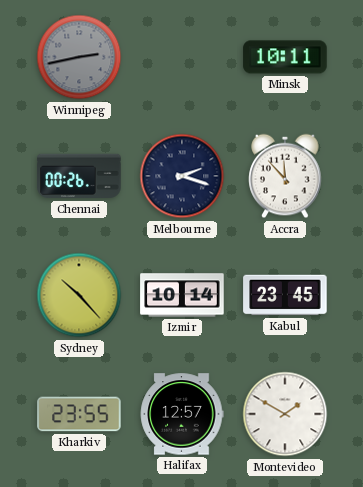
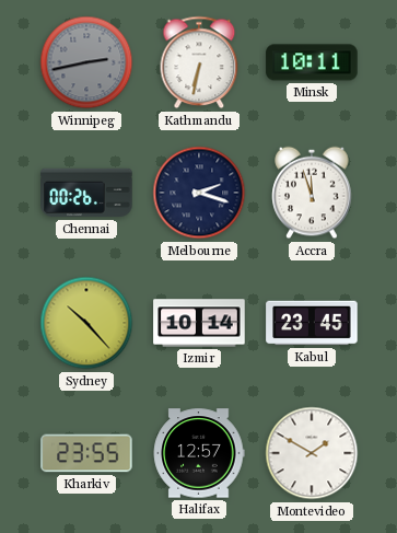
Kathmandu: none -> 6:32 (199, 62)
Accra: 11:53 -> 11:57 (312, 193)
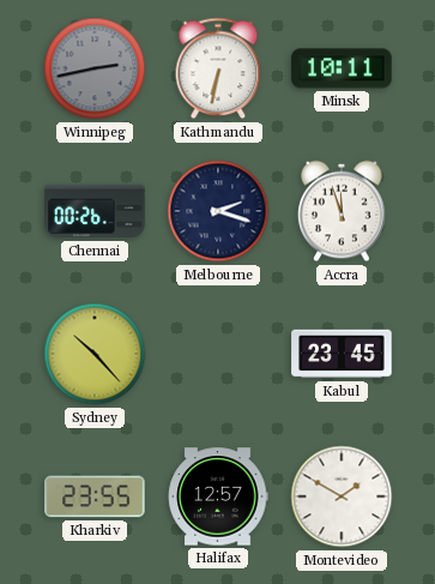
Izmir: 10:14 -> none (199, 323)
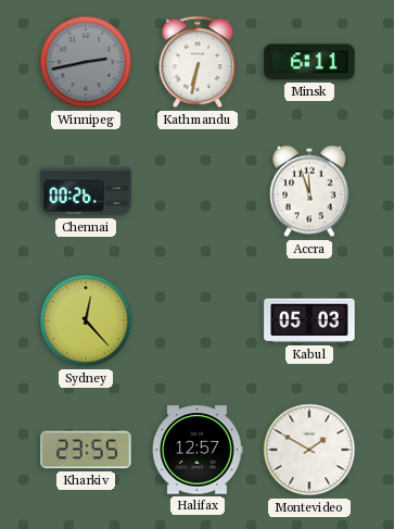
Minsk: 10:11 -> 6:11 (309, 62)
Melbourne: 2:18 -> none (218, 211)
Sydney: 10:23 -> 12:23 (86, 320)
Kabul: 23:45 -> 05:03 (309, 320)
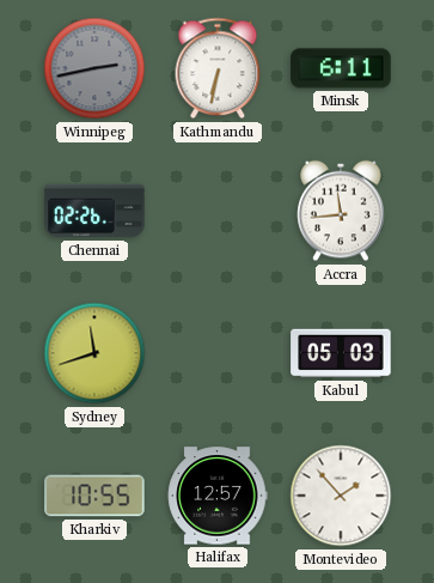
Chennai: 00:26 -> 02:26 (94, 211)
Accra: 11:57 -> 11:44 (341, 211)
Sydney: 12:23 -> 11:42 (94, 353)
Kharkiv: 23:55 -> 10:55 (94, 496)
Montevideo: 1:50 -> 1:53 (341, 496)
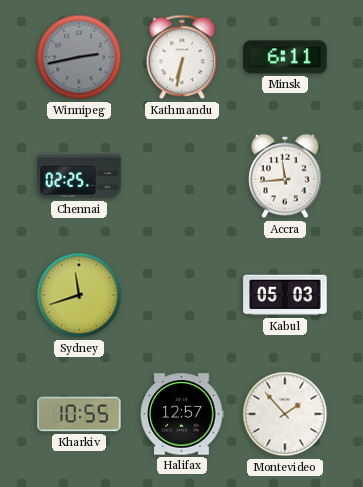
Chennai: 02:26 -> 02:25 (79, 176)
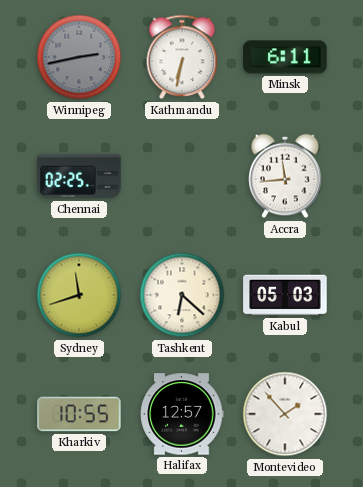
Tashkent: none -> 6:22 (182, 295)
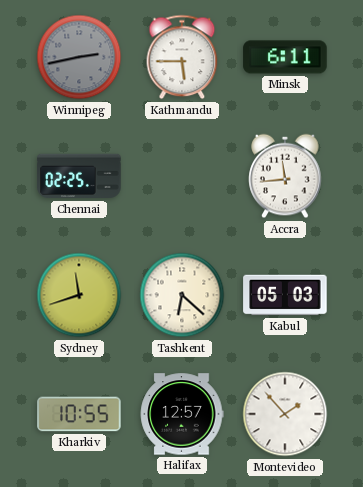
Kathmandu: 6:32 -> 5:45 (182, 57)
